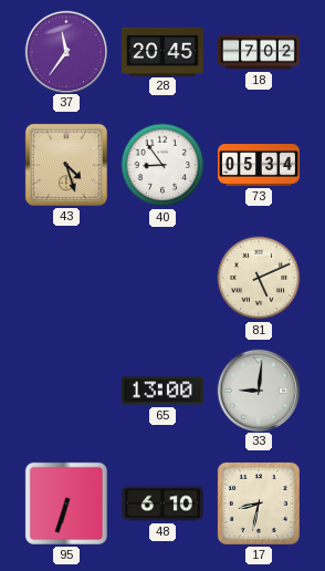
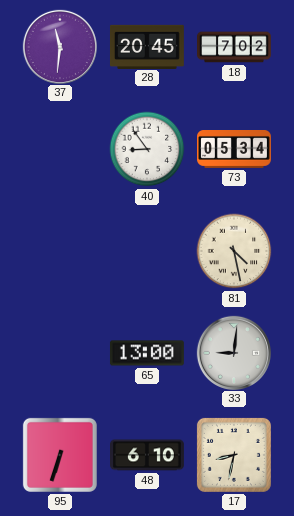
37: 11:36 -> 11:31 (59, 46)
43: 4:27 -> none (66, 165)
81: 5:11 -> 4:28 (234, 251)
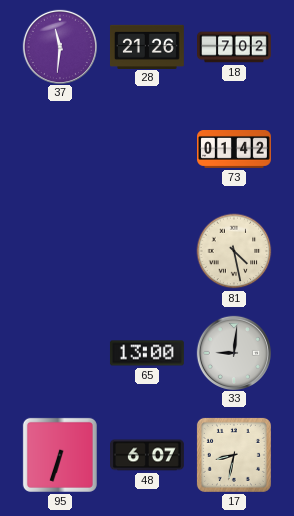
28: 20:45 -> 21:26 (147, 46)
40: 8:54 -> none (147, 149)
73: 05:34 -> 01:42 (235, 150)
48: 6:10 -> 6:07 (148, 455)
